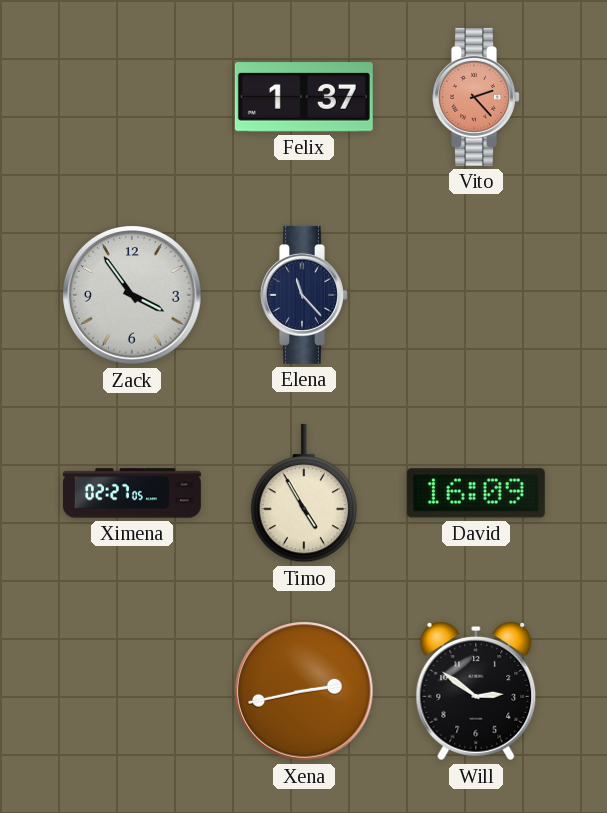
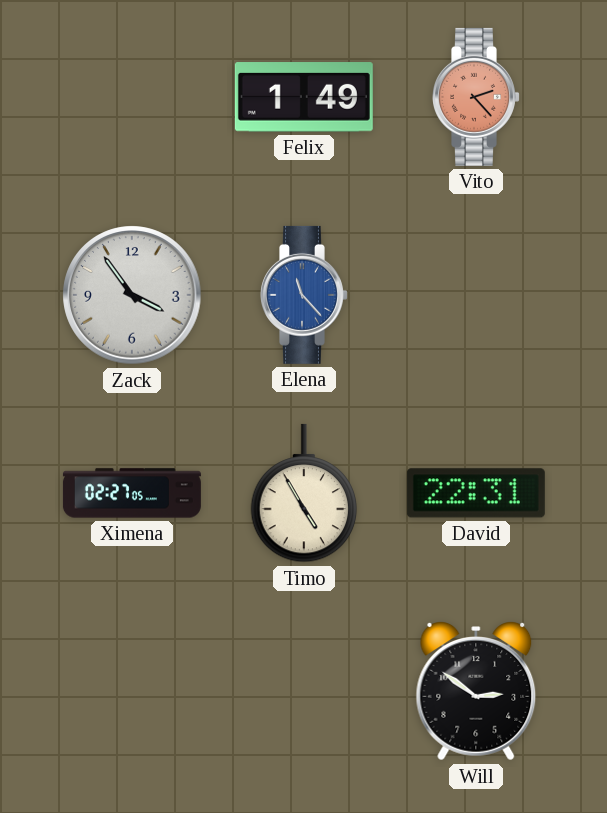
Felix: 1:37 -> 1:49 (304, 97)
Elena dial: navy -> blue (305, 295)
David: 16:09 -> 22:31 (476, 493)
Xena: 2:43 -> none (304, 691)
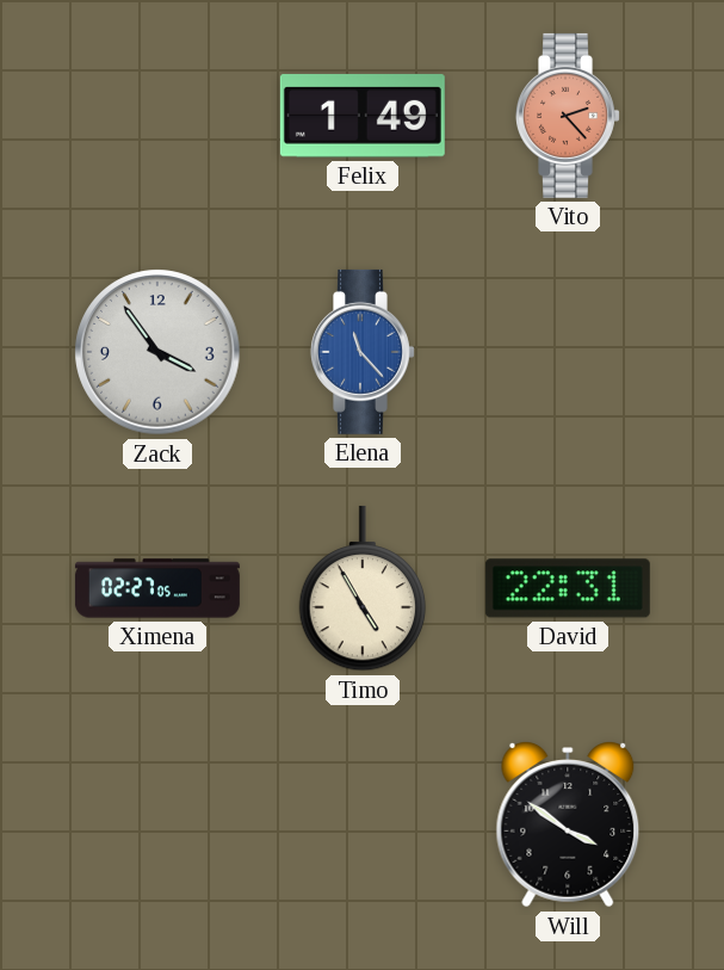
Will: 2:51 -> 3:51 (568, 826)
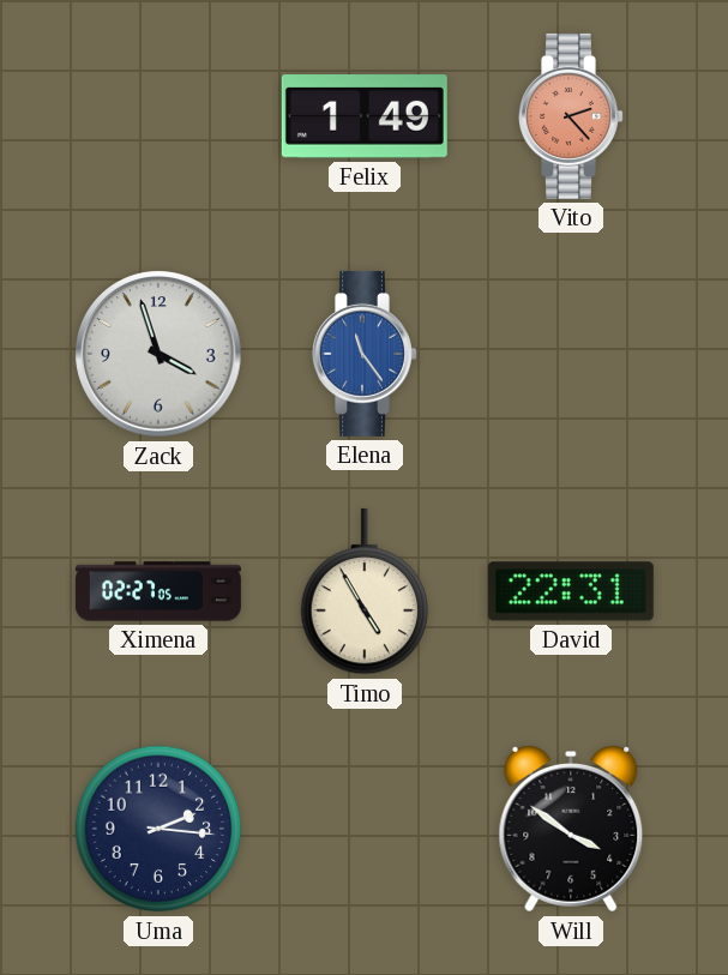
Zack: 3:54 -> 3:57 (158, 354)
Elena: 11:23 -> 11:24 (366, 354)
Uma: none -> 2:16 (158, 829)
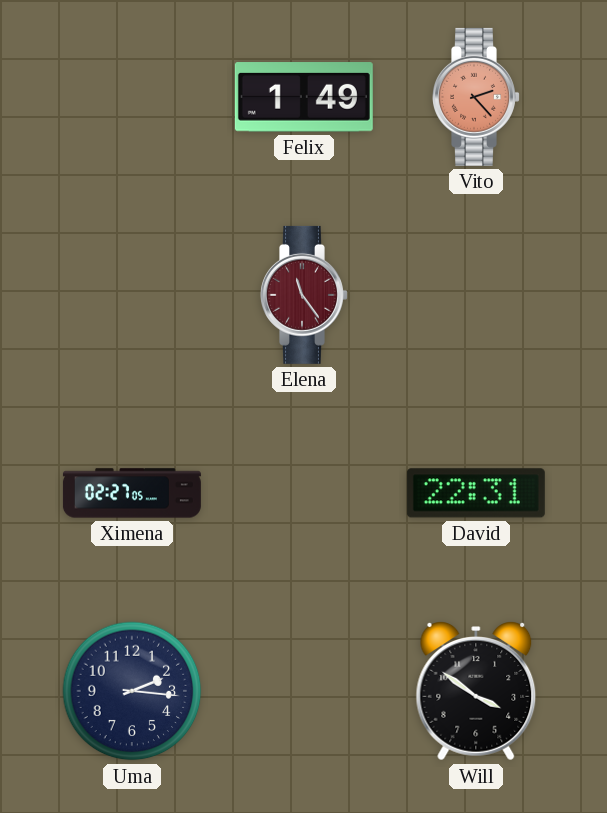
Zack: 3:57 -> none (158, 354)
Elena dial: blue -> burgundy (305, 295)
Timo: 4:55 -> none (365, 591)
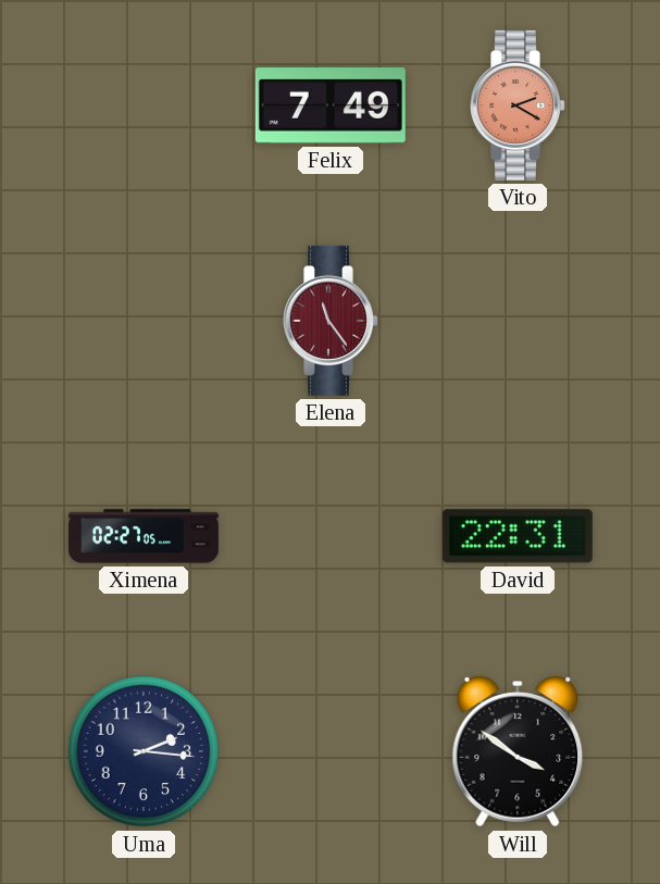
Felix: 1:49 -> 7:49 (331, 105)
Vito: 2:23 -> 2:20 (519, 105)
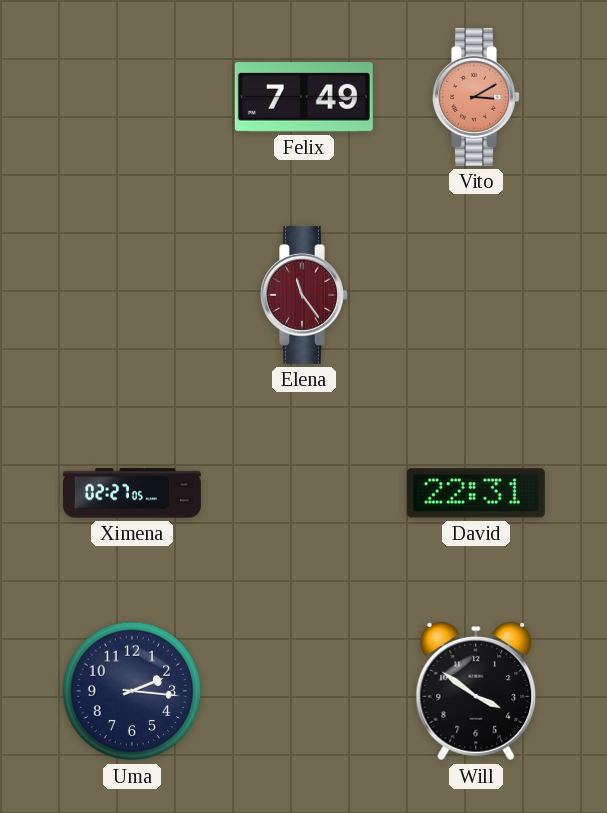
Vito: 2:20 -> 3:10 (477, 97)
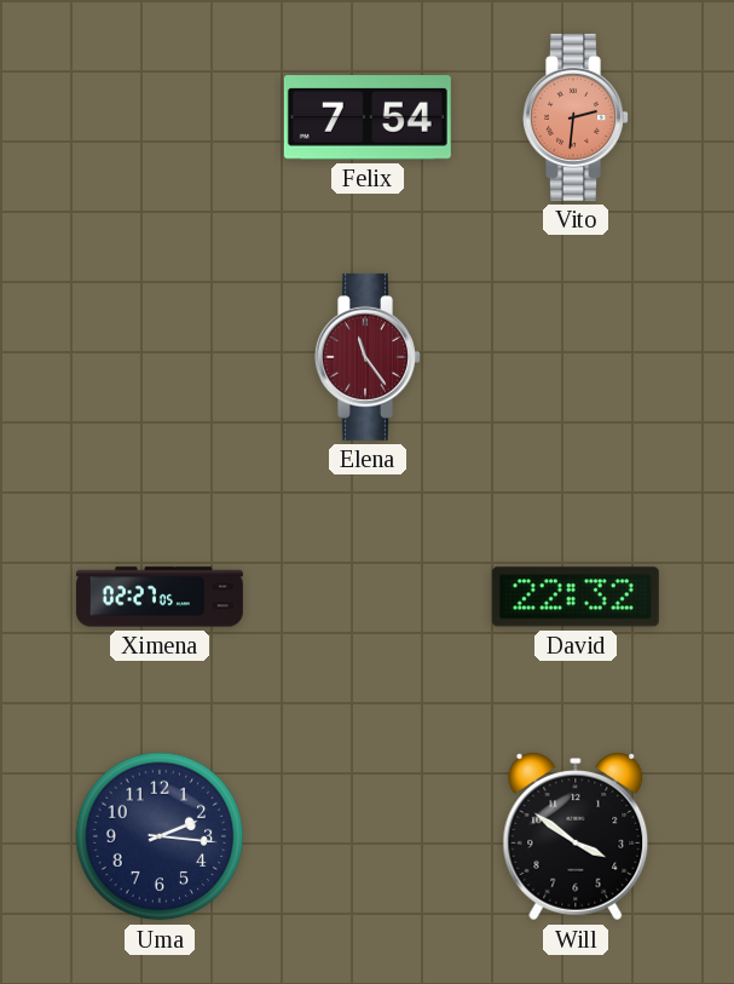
Felix: 7:49 -> 7:54 (368, 117)
Vito: 3:10 -> 2:31 (577, 117)
David: 22:31 -> 22:32 (576, 597)
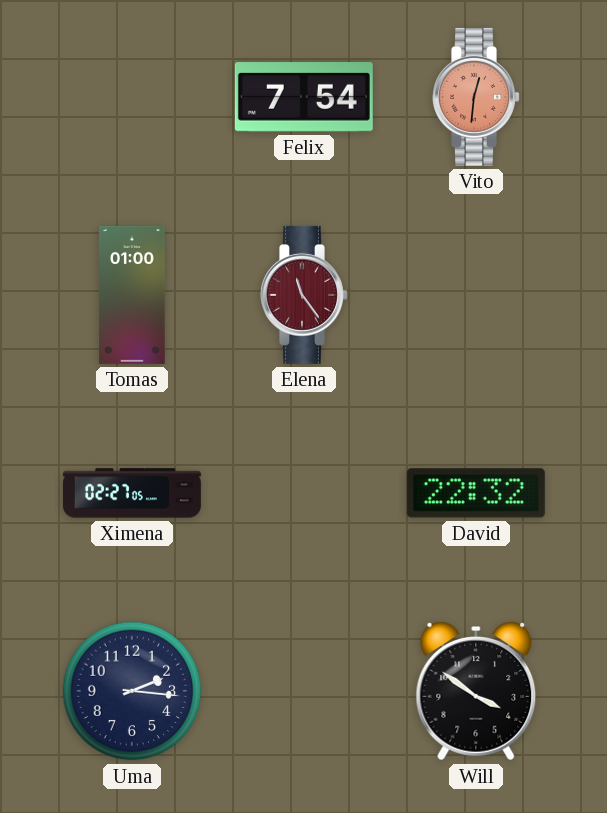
Vito: 2:31 -> 12:31 (477, 97)
Tomas: none -> 01:00 (132, 295)
